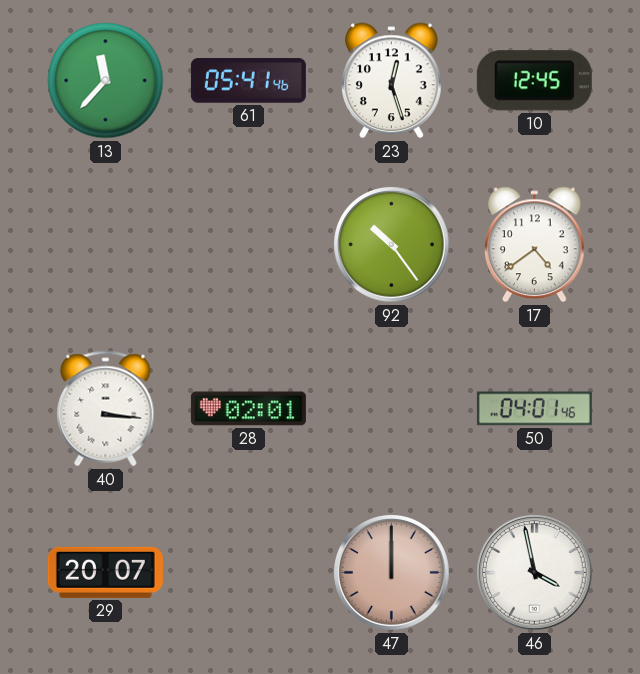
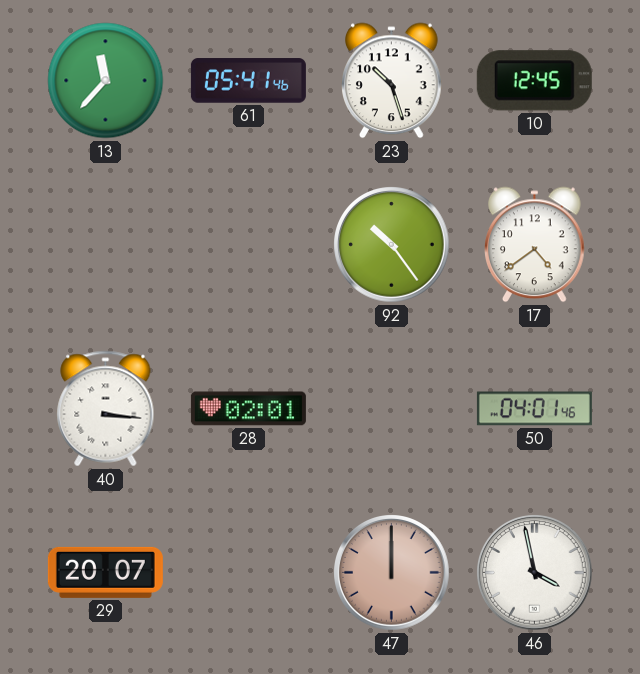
23: 12:27 -> 10:27 (392, 81)
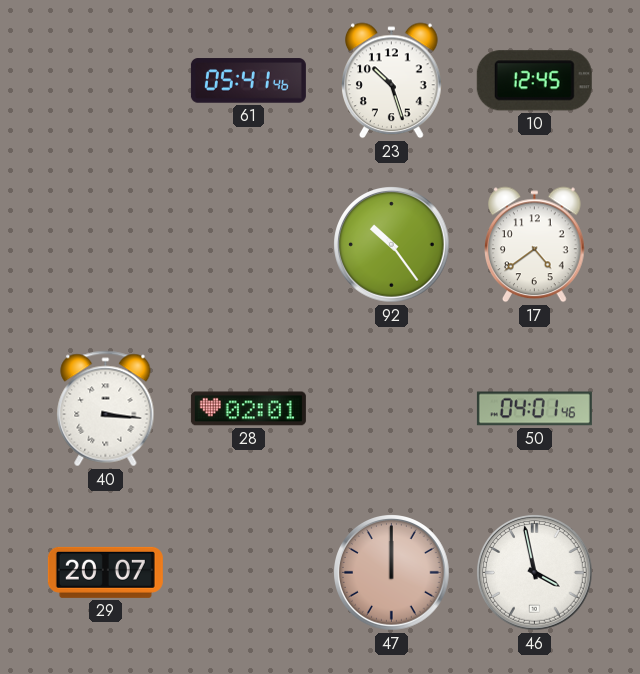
13: 11:37 -> none (106, 81)
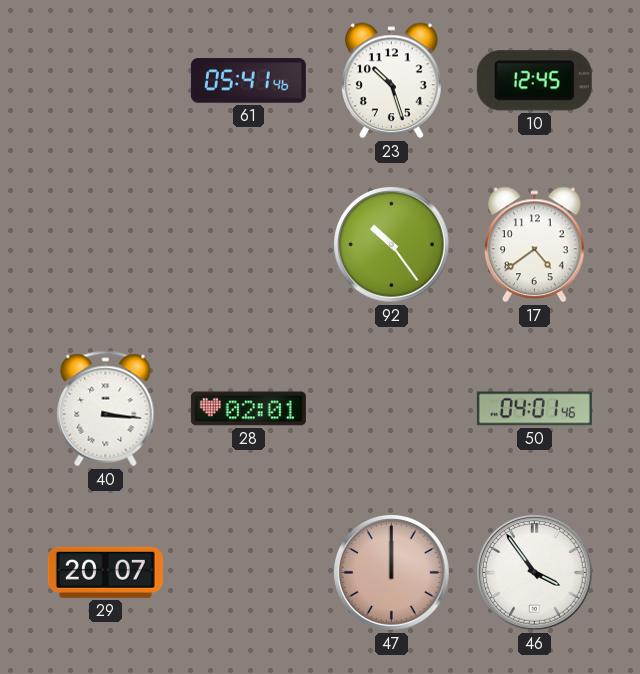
46: 3:58 -> 3:54 (535, 573)
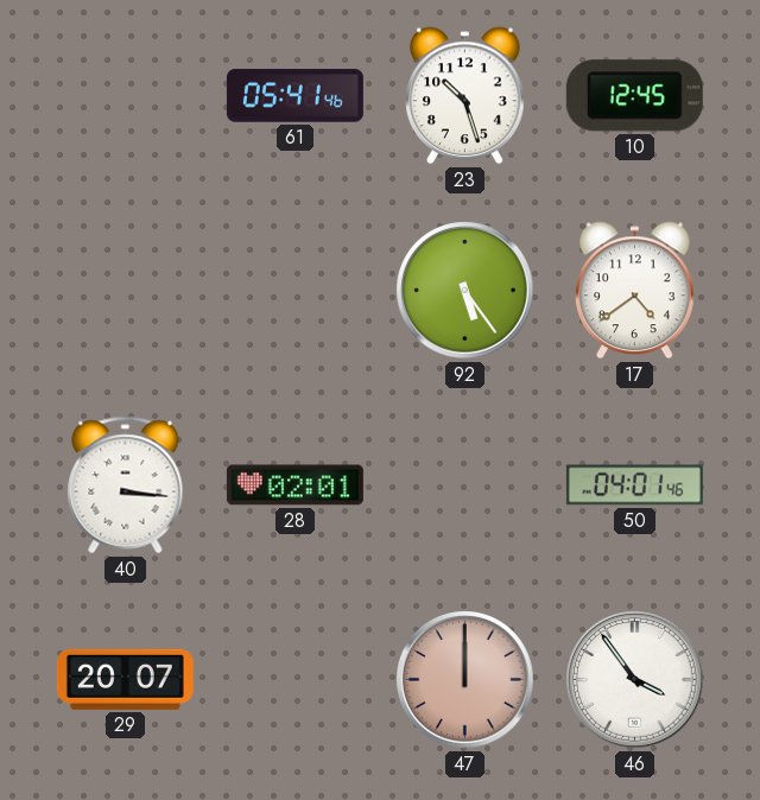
92: 10:24 -> 5:24 (465, 291)
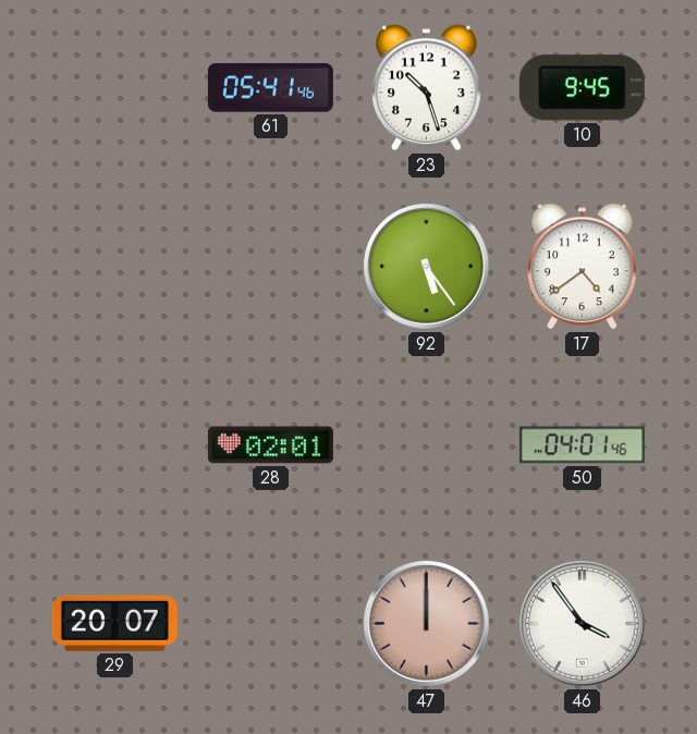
10: 12:45 -> 9:45 (582, 88)
40: 3:16 -> none (126, 485)
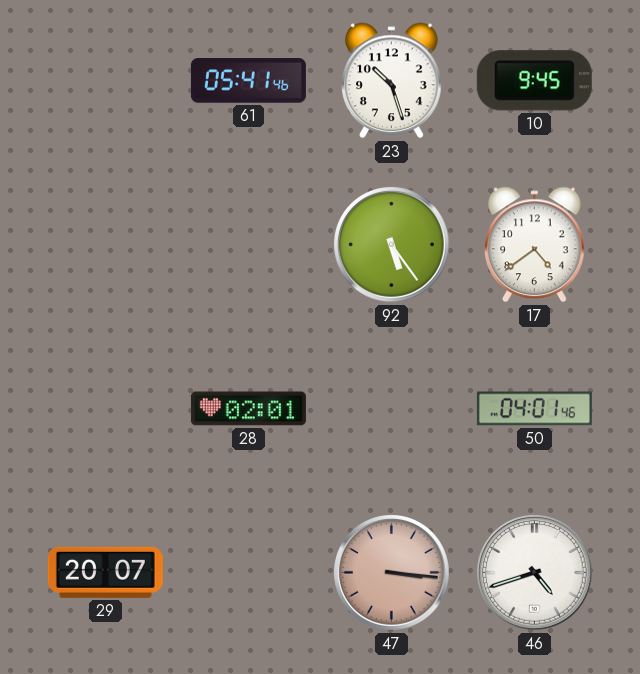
47: 12:00 -> 3:16 (392, 573)
46: 3:54 -> 4:42 (535, 573)
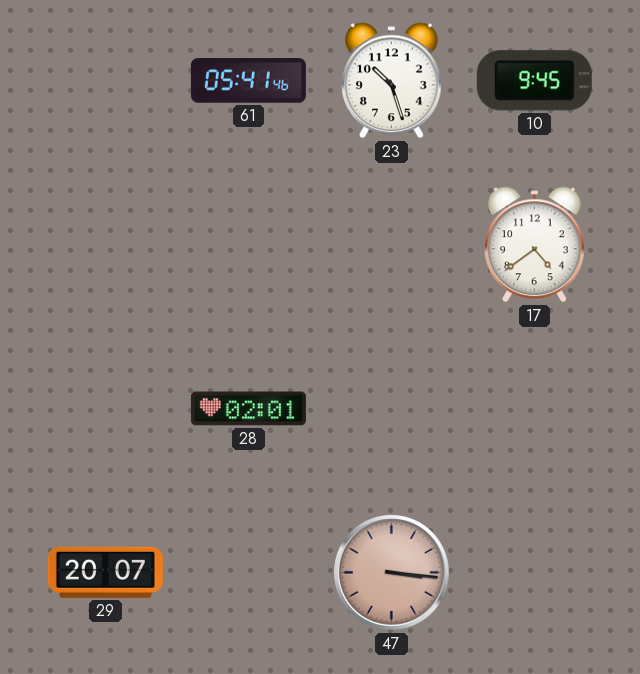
92: 5:24 -> none (392, 245)
50: 04:01 -> none (534, 409)
46: 4:42 -> none (535, 573)
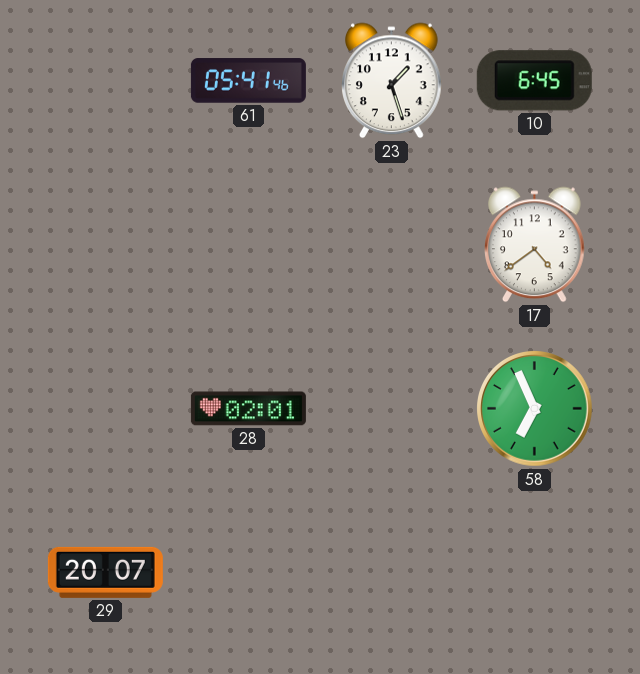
23: 10:27 -> 1:27 (392, 81)
10: 9:45 -> 6:45 (534, 81)
58: none -> 6:56 (535, 409)
47: 3:16 -> none (392, 573)
